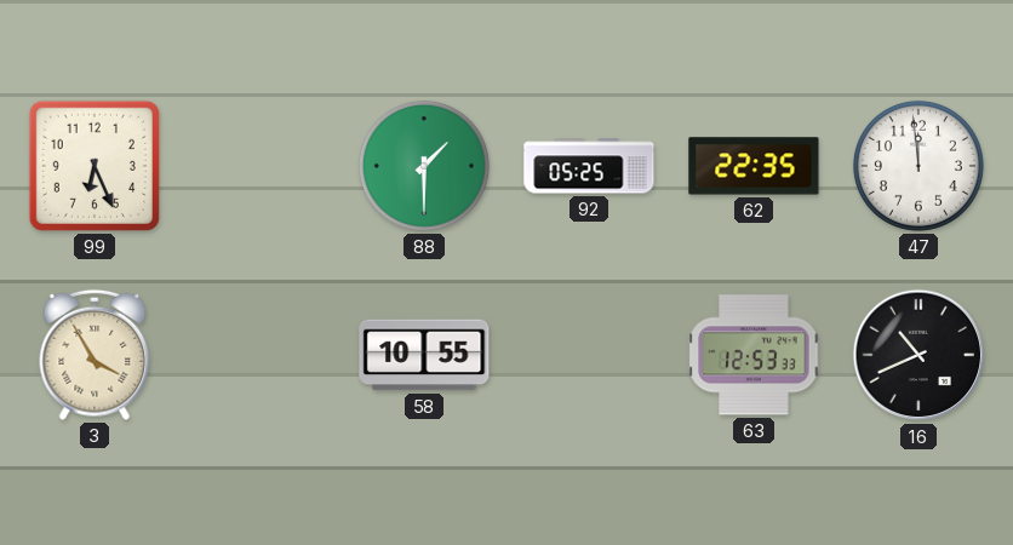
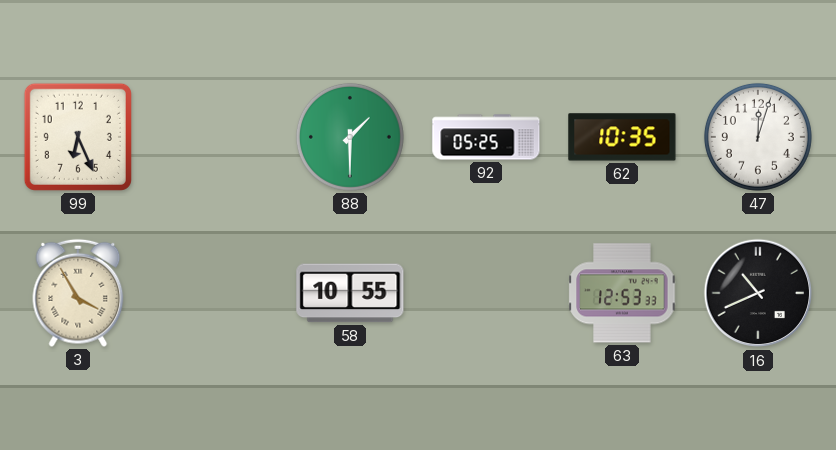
62: 22:35 -> 10:35 (622, 137)
47: 11:59 -> 12:03 (758, 137)
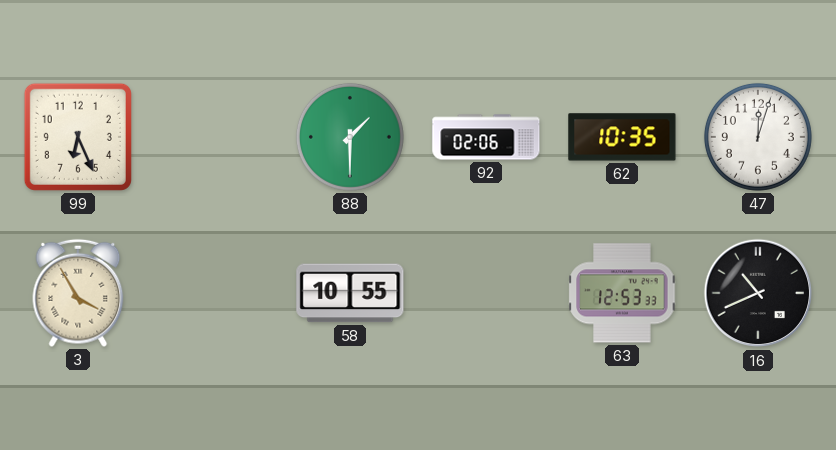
92: 05:25 -> 02:06 (486, 137)
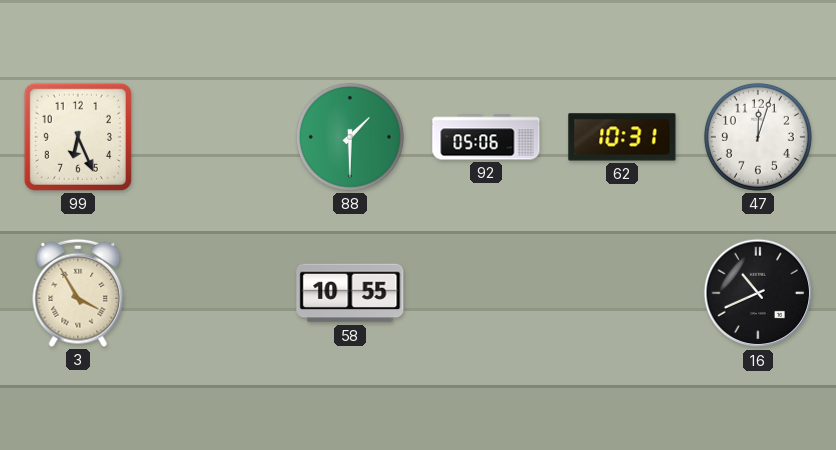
92: 02:06 -> 05:06 (486, 137)
62: 10:35 -> 10:31 (622, 137)
63: 12:53 -> none (622, 293)
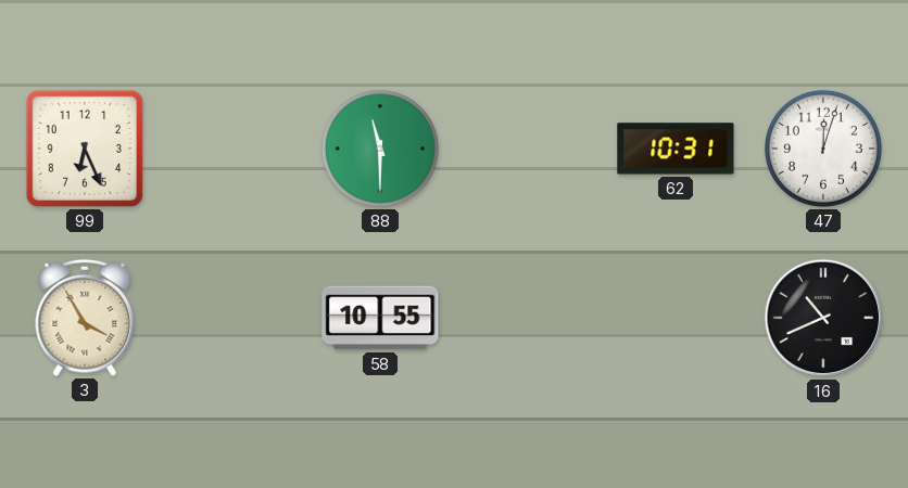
88: 1:30 -> 11:30 (380, 149)
92: 05:06 -> none (486, 137)
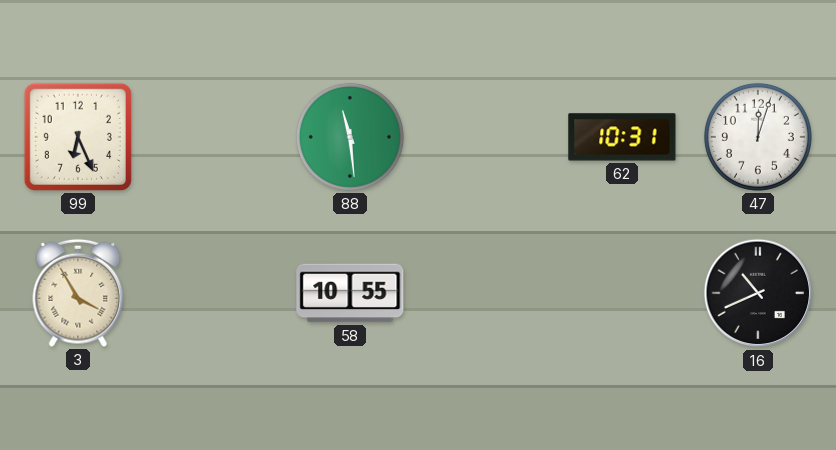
88: 11:30 -> 11:29 (350, 137)
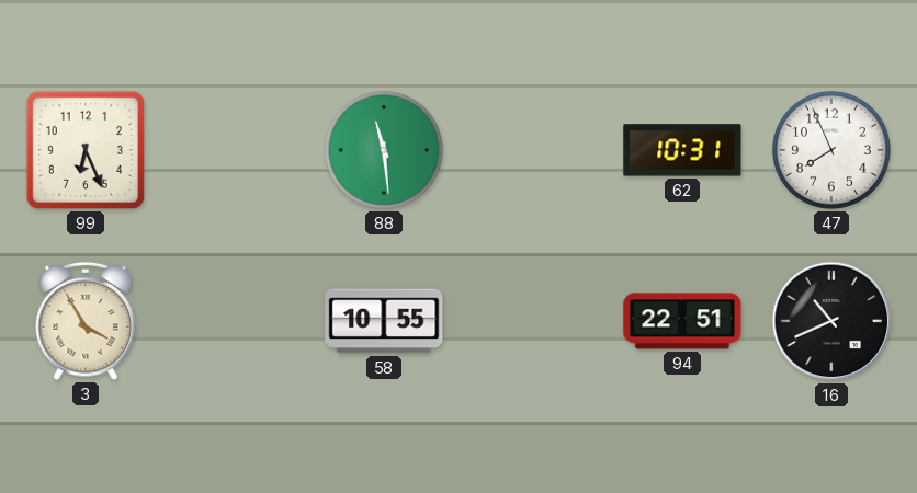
47: 12:03 -> 7:56 (831, 150)
94: none -> 22:51 (682, 321)
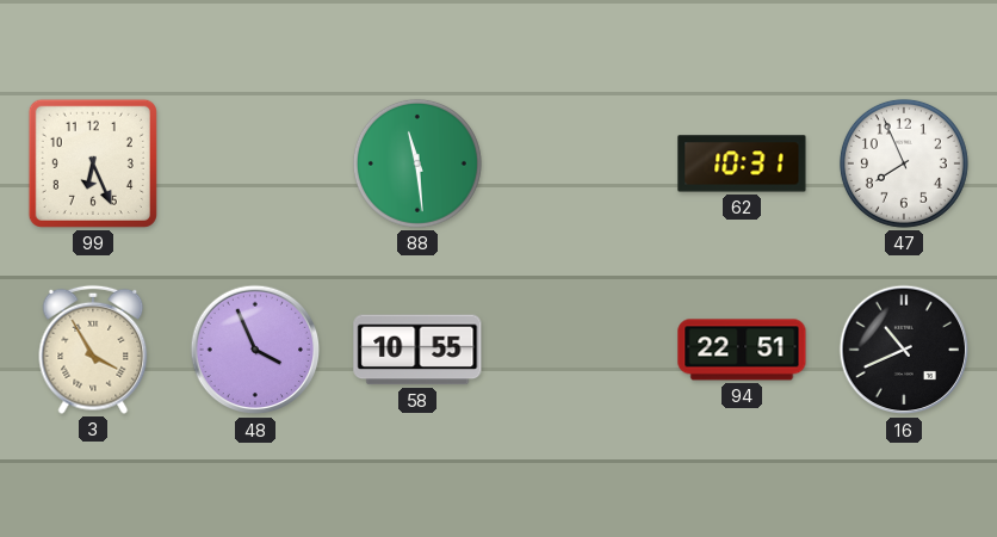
48: none -> 3:56 (255, 350)
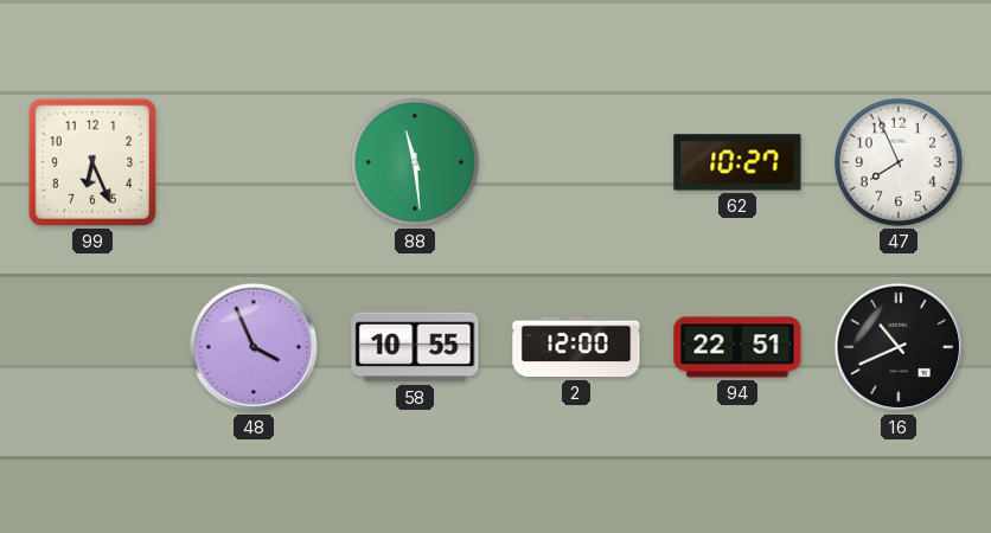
62: 10:31 -> 10:27 (737, 162)
3: 3:55 -> none (93, 350)
2: none -> 12:00 (576, 347)
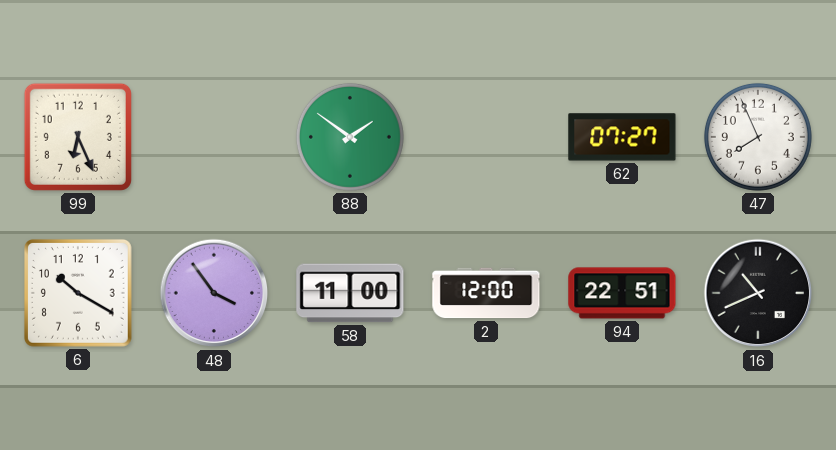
88: 11:29 -> 1:51 (350, 137)
62: 10:27 -> 07:27 (622, 137)
6: none -> 10:20 (78, 293)
48: 3:56 -> 3:54 (214, 293)
58: 10:55 -> 11:00 (350, 293)
